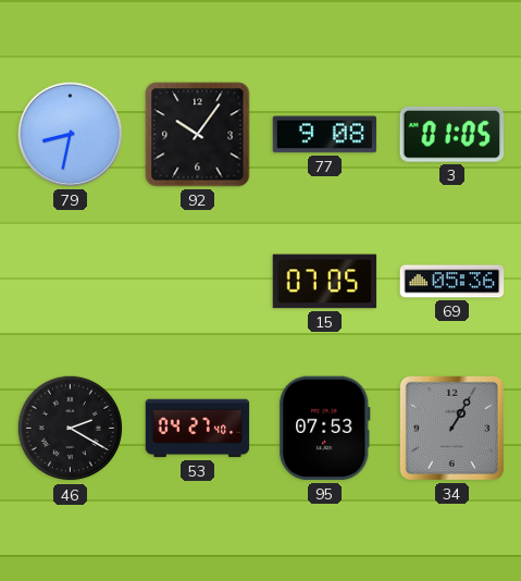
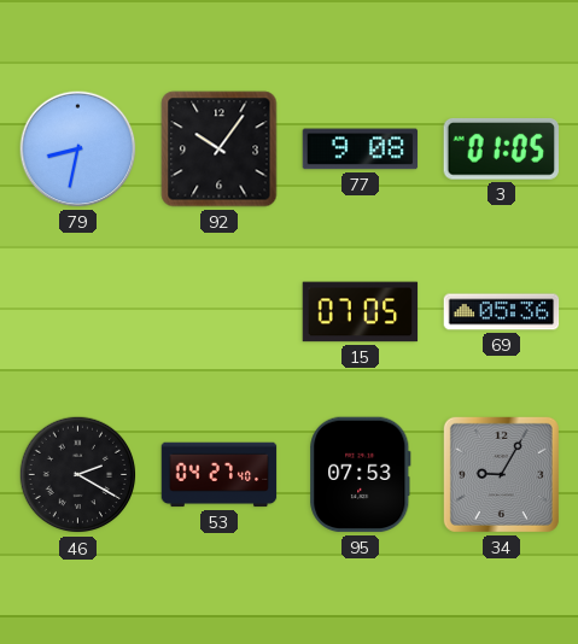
34: 1:05 -> 9:05 (501, 474)
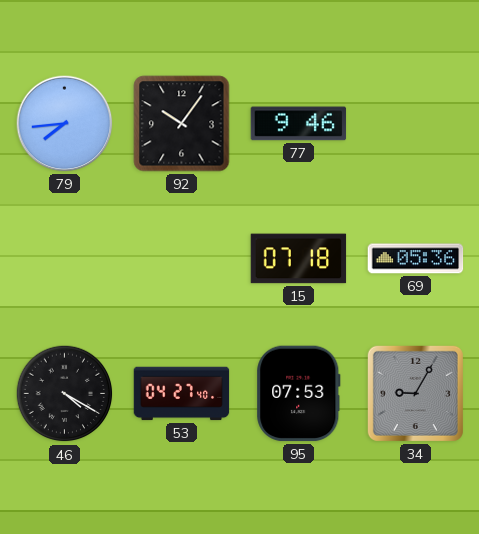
79: 8:32 -> 7:44 (65, 124)
77: 9:08 -> 9:46 (299, 124)
3: 01:05 -> none (501, 148)
15: 07:05 -> 07:18 (299, 259)
46: 2:20 -> 4:20 (65, 394)
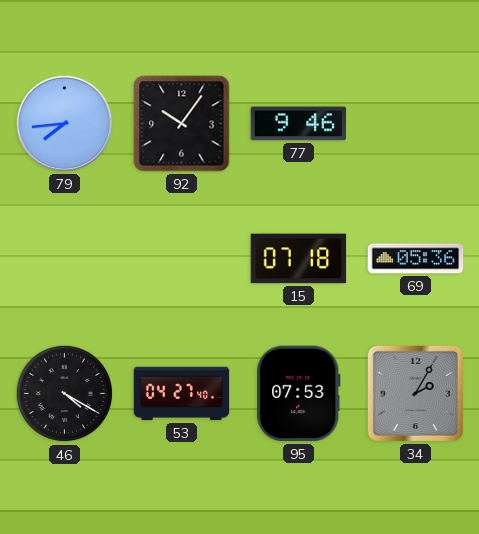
34: 9:05 -> 2:05 (415, 393)
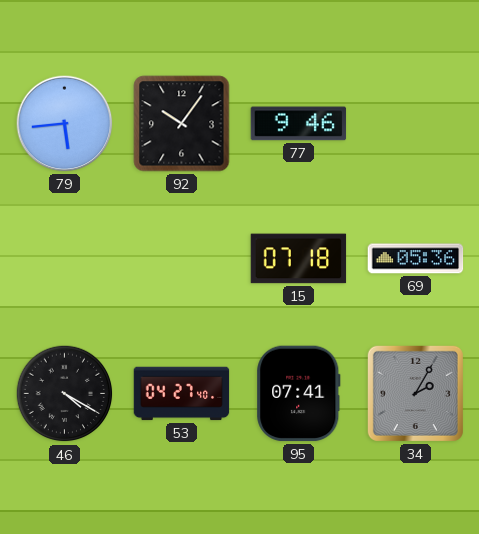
79: 7:44 -> 5:44 (65, 124)
95: 07:53 -> 07:41 (299, 394)
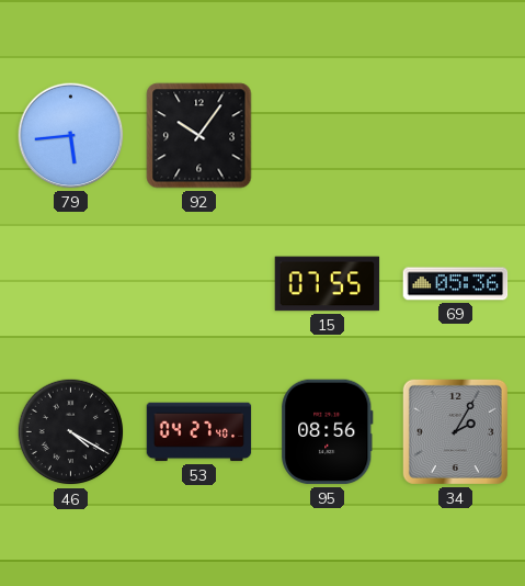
77: 9:46 -> none (299, 124)
15: 07:18 -> 07:55 (328, 284)
95: 07:41 -> 08:56 (328, 432)
